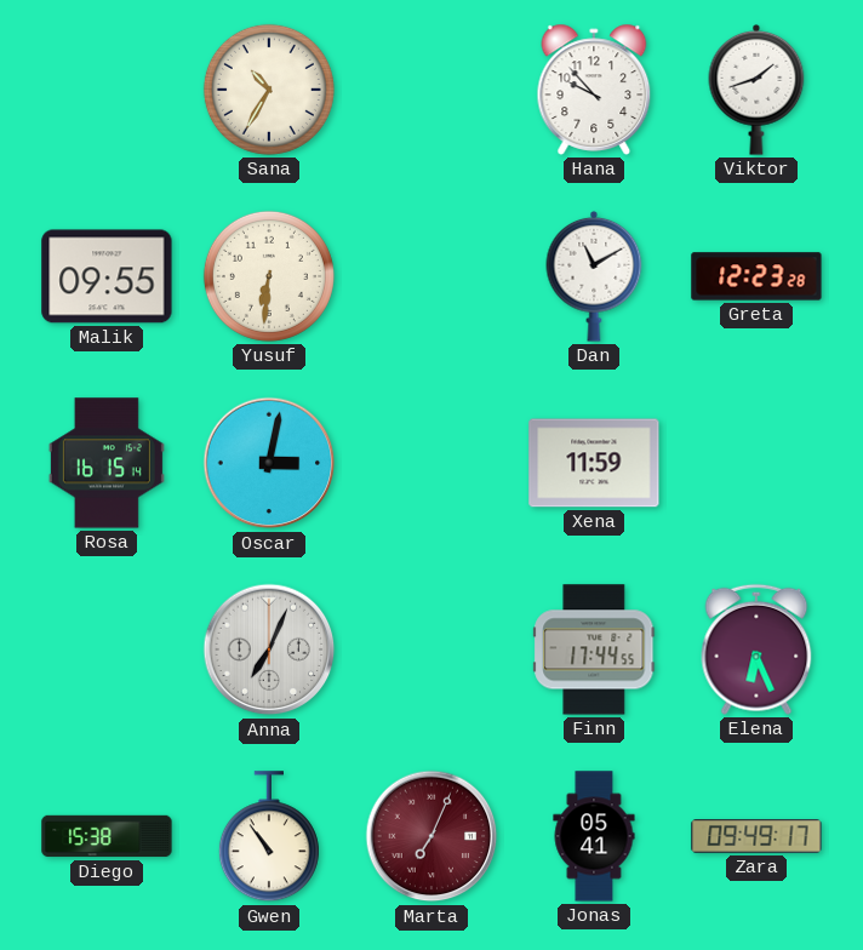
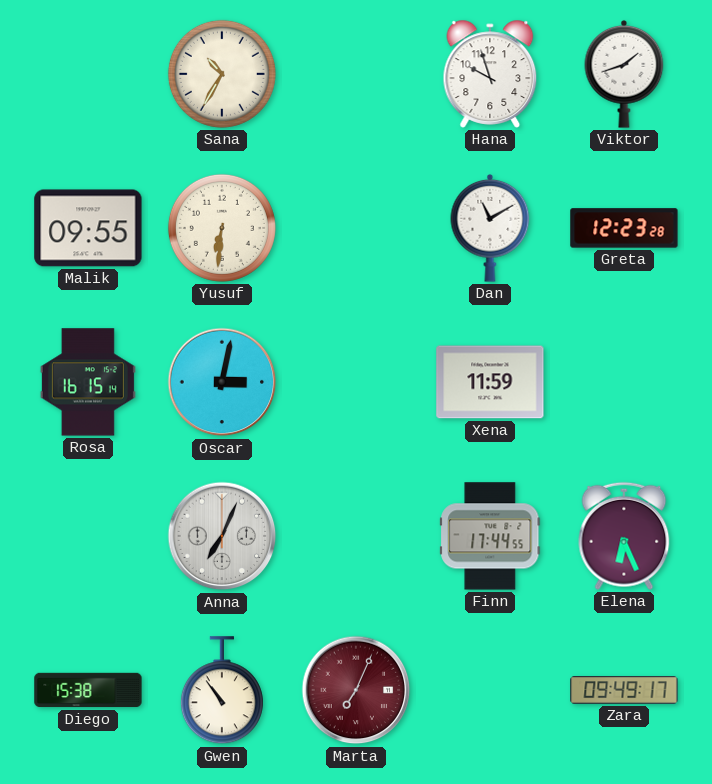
Hana: 9:53 -> 9:57 (490, 74)
Jonas: 05:41 -> none (594, 836)
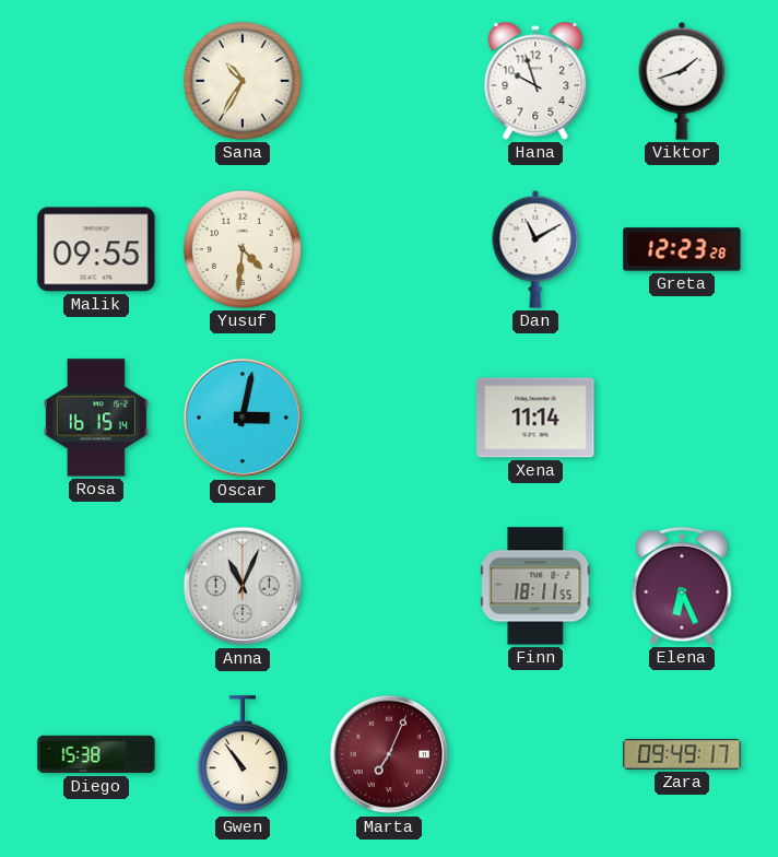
Yusuf: 6:31 -> 4:31 (243, 249)
Xena: 11:59 -> 11:14 (535, 418)
Anna: 7:04 -> 11:04 (243, 586)
Finn: 17:44 -> 18:11 (535, 586)
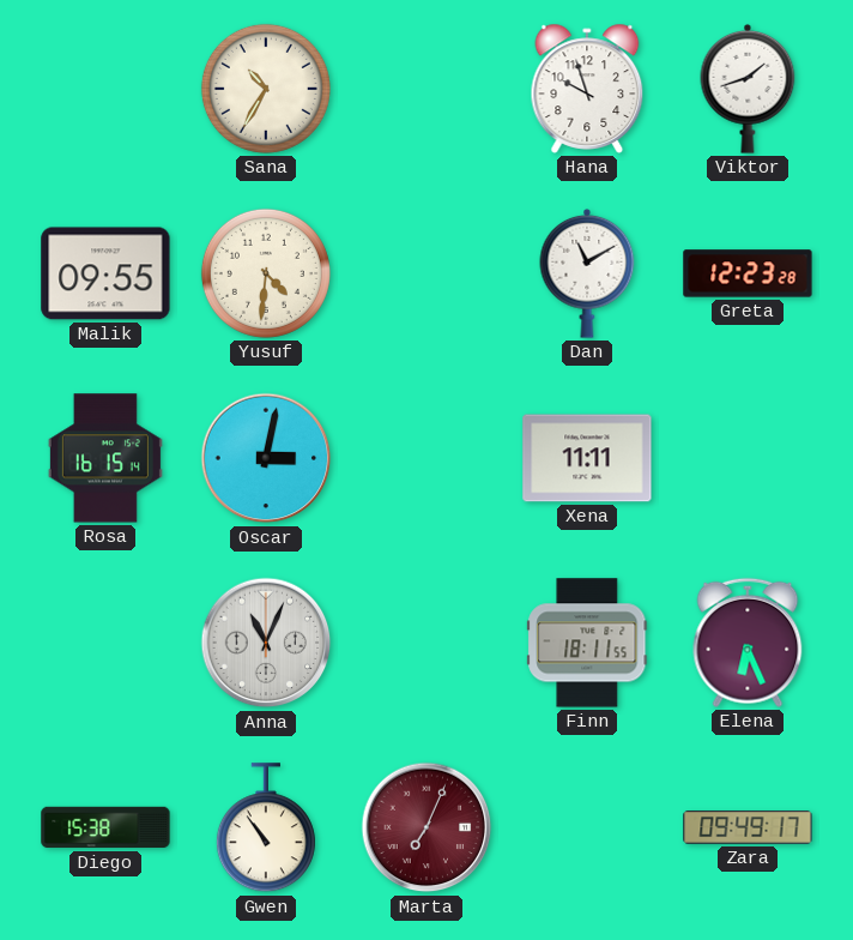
Xena: 11:14 -> 11:11 (587, 458)
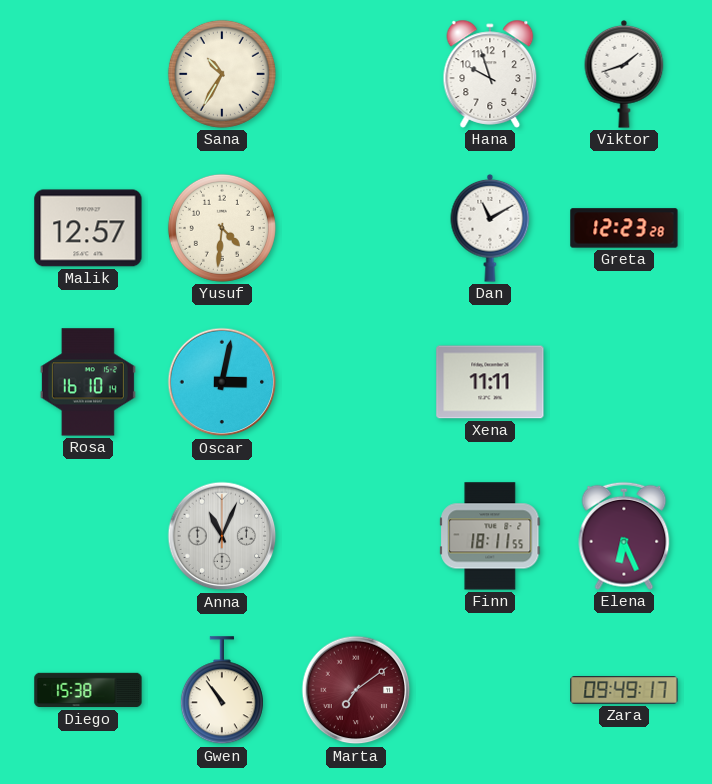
Malik: 09:55 -> 12:57 (88, 228)
Rosa: 16:15 -> 16:10 (88, 382)
Marta: 7:04 -> 7:09 (356, 690)
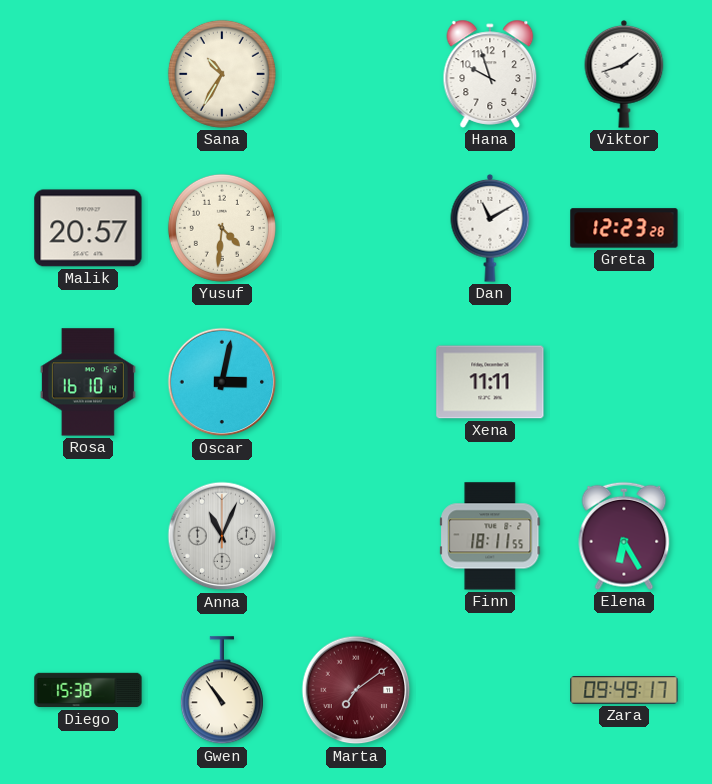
Malik: 12:57 -> 20:57 (88, 228)
Elena: 6:26 -> 6:25 (624, 536)
